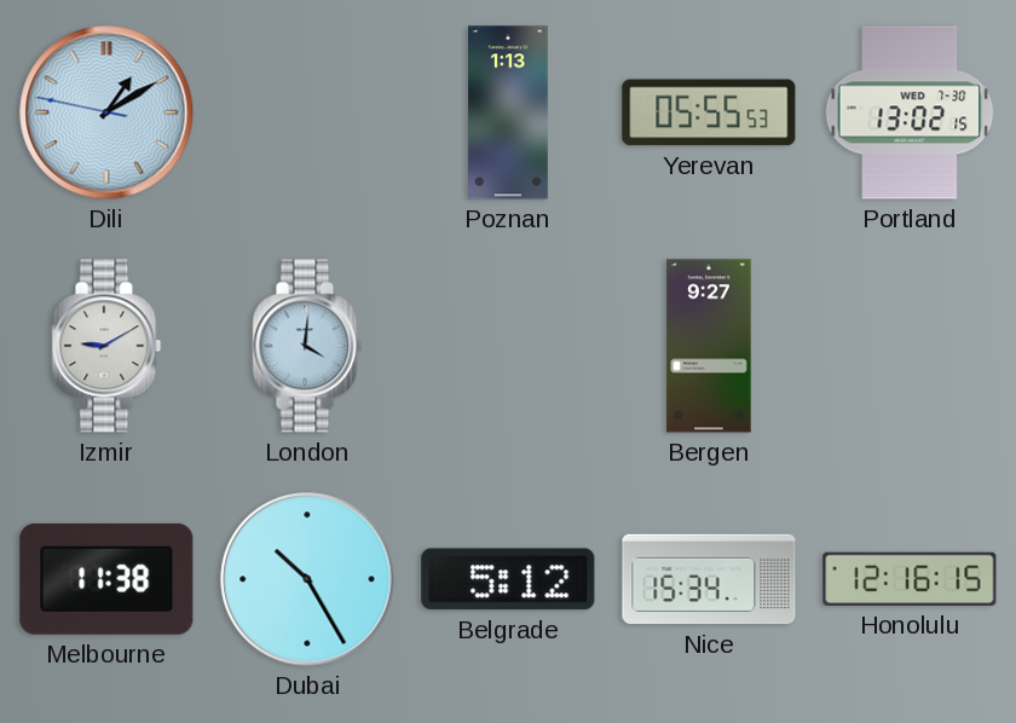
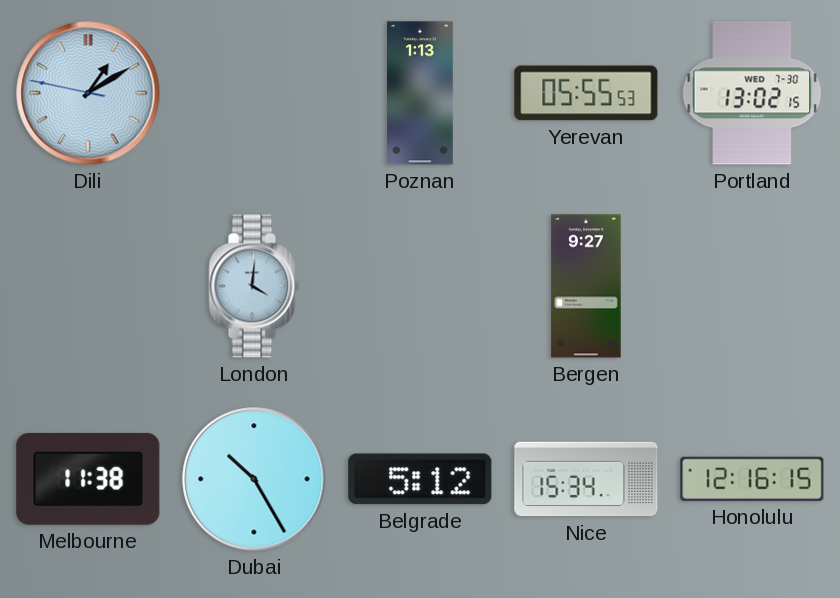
Izmir: 9:10 -> none (106, 346)
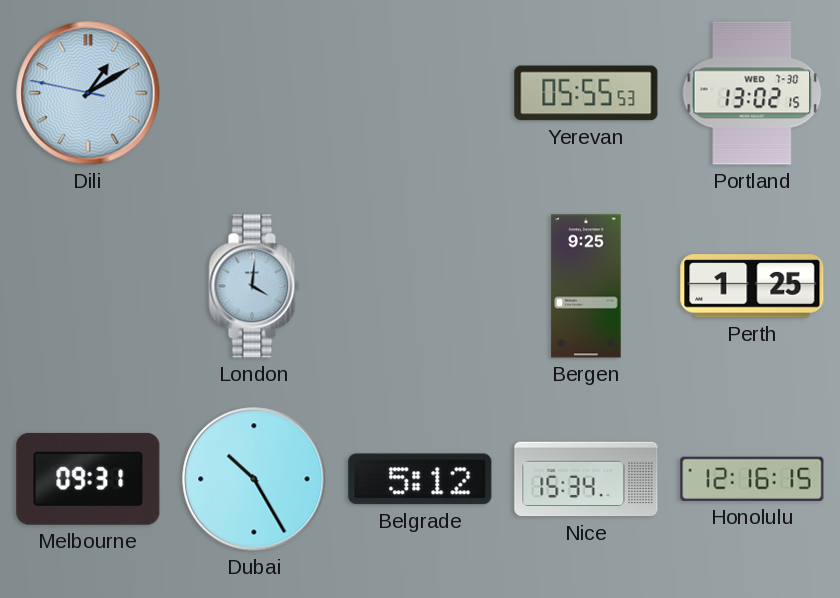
Poznan: 1:13 -> none (421, 93)
Bergen: 9:27 -> 9:25 (586, 286)
Perth: none -> 1:25 (752, 286)
Melbourne: 11:38 -> 09:31 (88, 479)
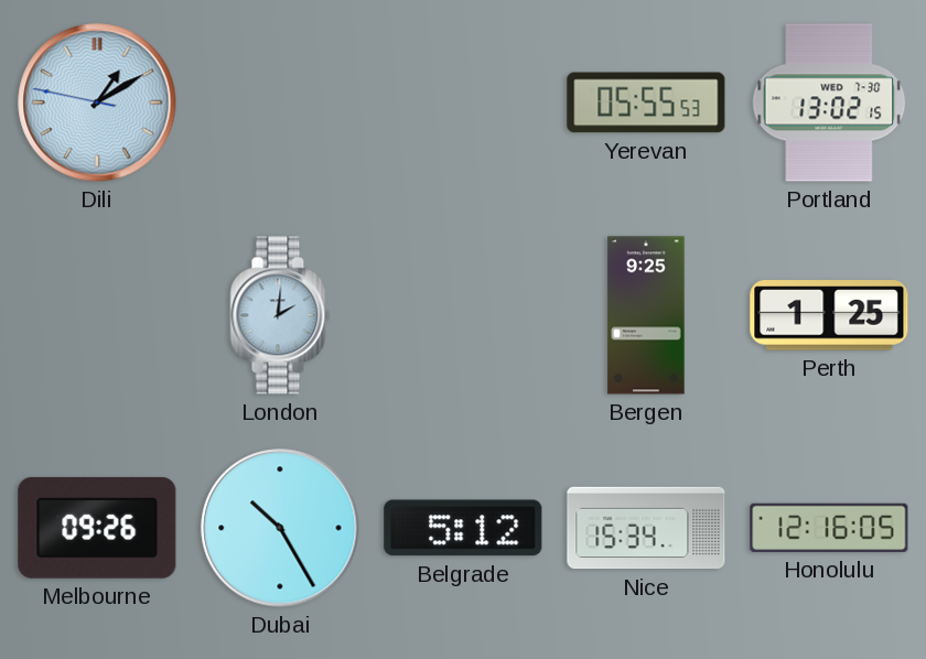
London: 4:01 -> 2:01 (280, 315)
Melbourne: 09:31 -> 09:26 (97, 528)
Honolulu: 12:16:15 -> 12:16:05 (829, 528)
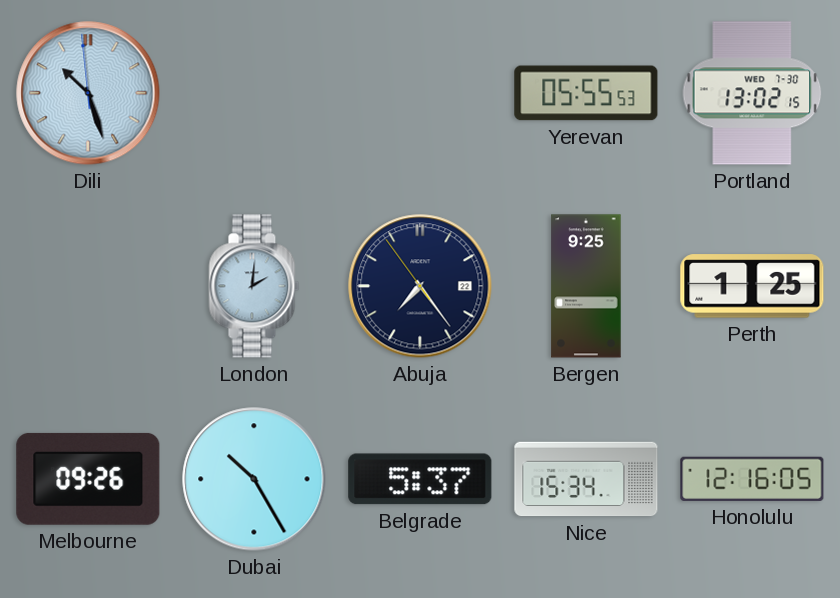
Dili: 1:09 -> 10:26 (88, 93)
Abuja: none -> 7:23 (420, 286)
Belgrade: 5:12 -> 5:37 (420, 479)
